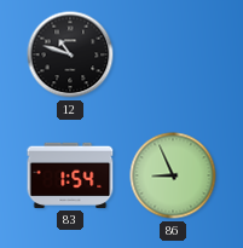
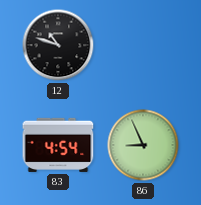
83: 1:54 -> 4:54 (58, 145)
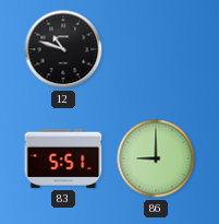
83: 4:54 -> 5:51 (63, 158)
86: 8:56 -> 9:00 (156, 158)
